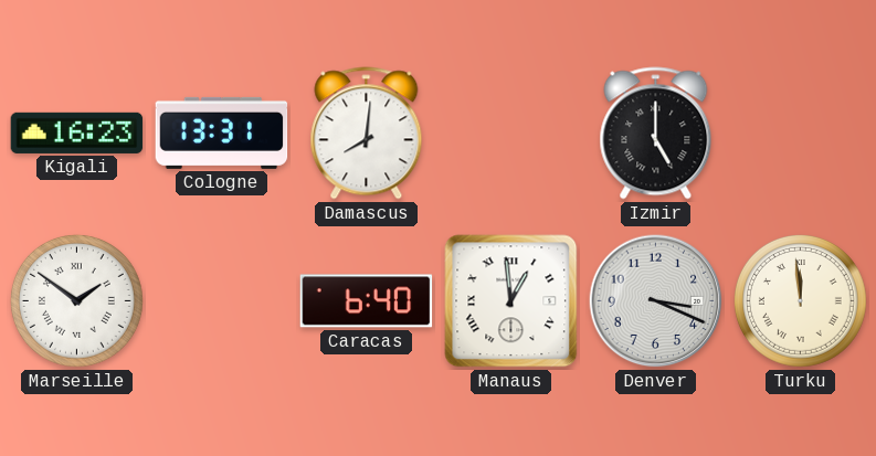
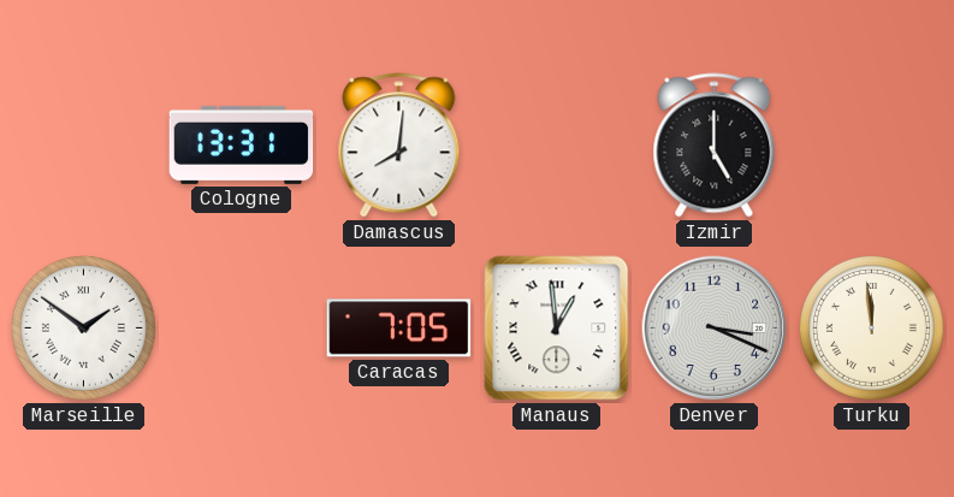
Kigali: 16:23 -> none (77, 132)
Caracas: 6:40 -> 7:05 (399, 329)
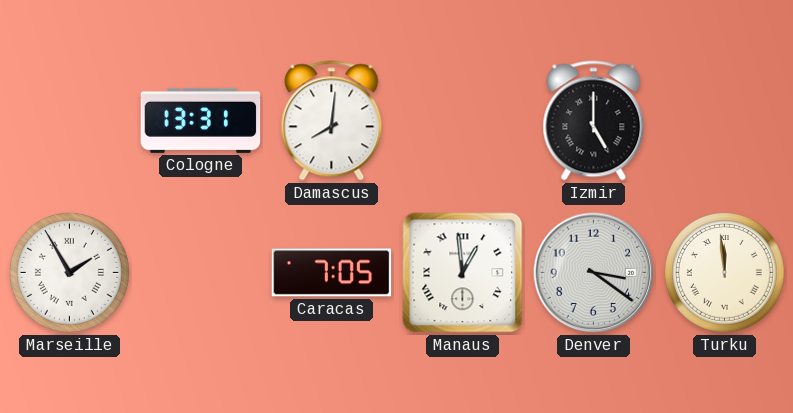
Marseille: 1:51 -> 1:55 (69, 272)
Denver: 3:19 -> 3:21 (594, 273)
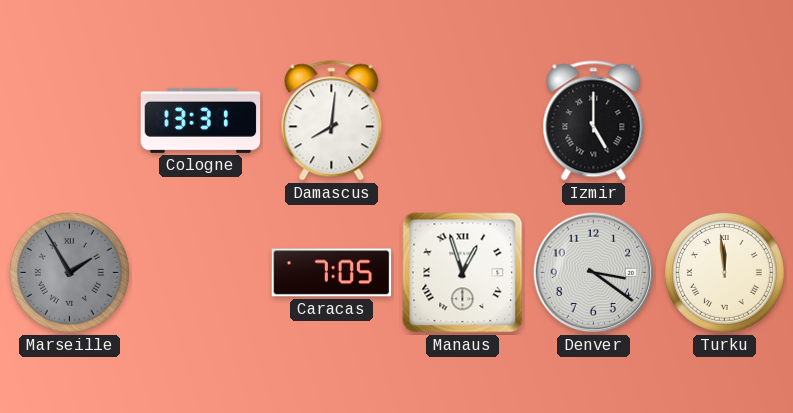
Marseille dial: white -> grey (69, 272)
Manaus: 12:59 -> 12:57 (463, 273)
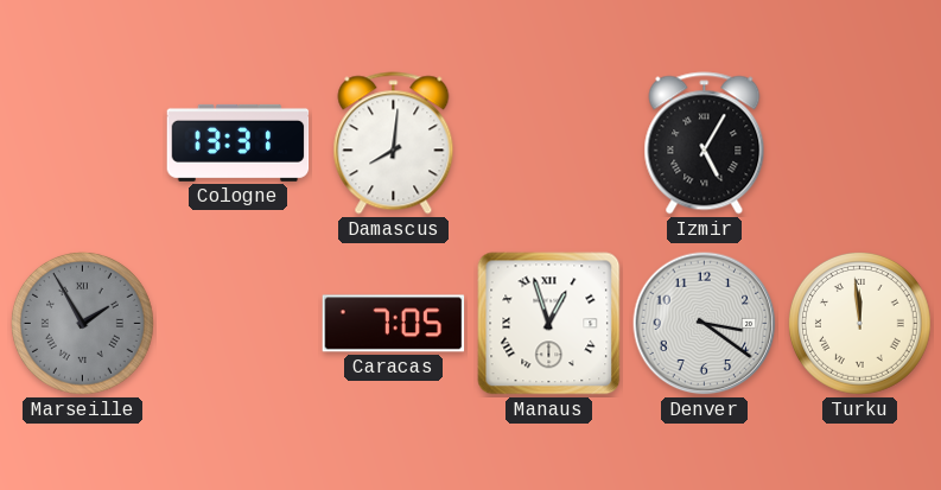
Izmir: 5:00 -> 5:05 (705, 144)
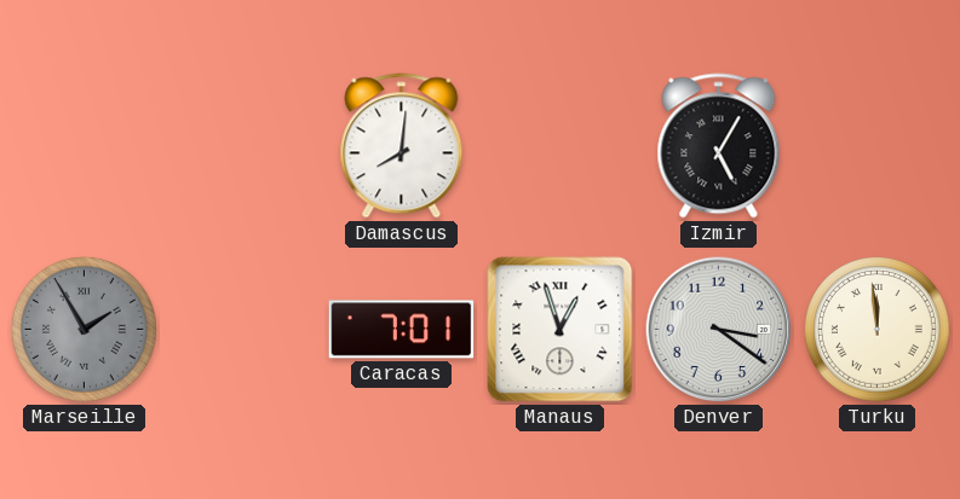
Cologne: 13:31 -> none (239, 142)
Caracas: 7:05 -> 7:01 (402, 330)
